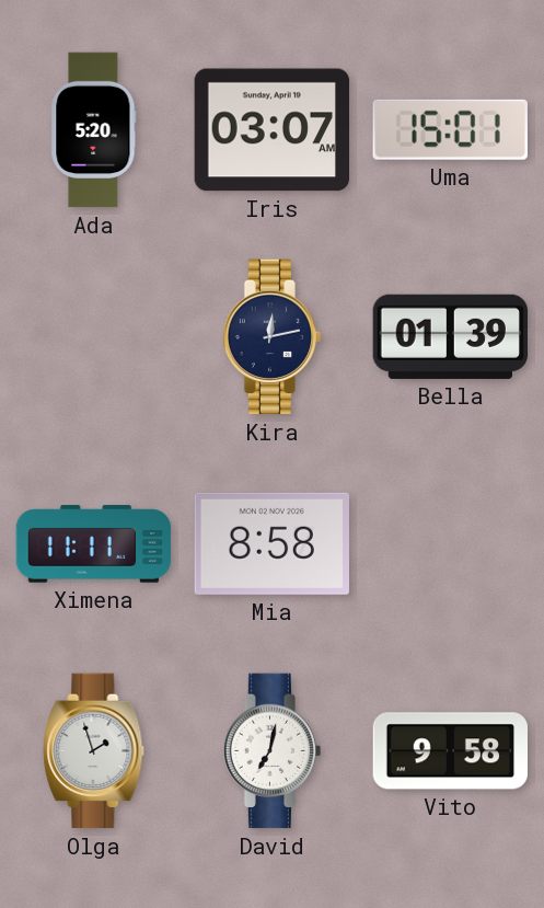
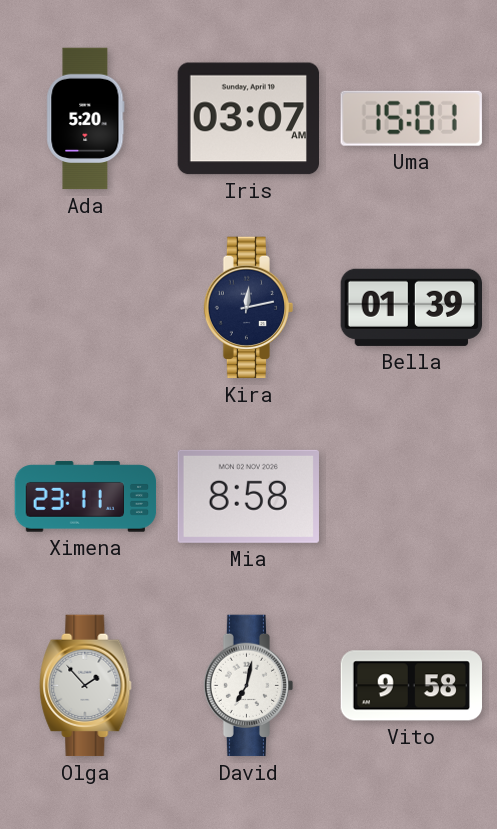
Ximena: 11:11 -> 23:11 (86, 497)
Olga: 1:57 -> 1:53 (86, 686)
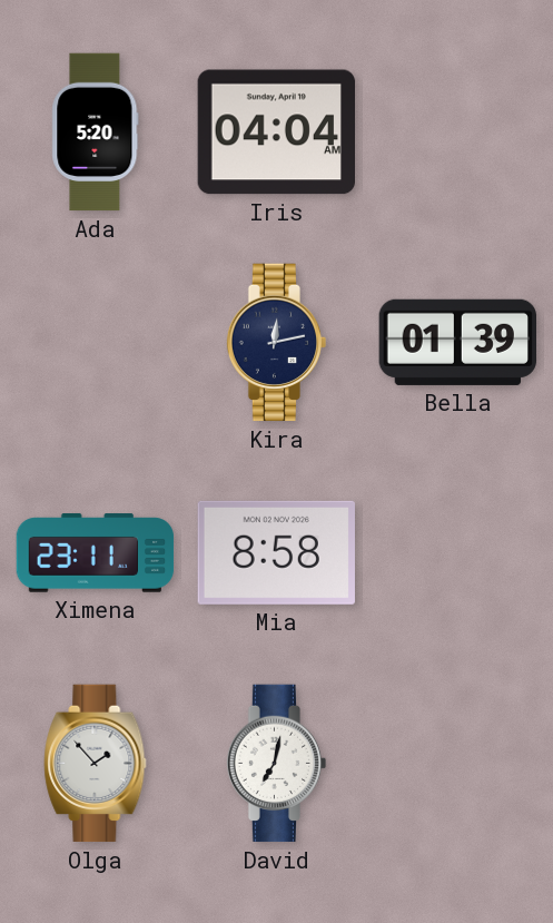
Iris: 03:07 -> 04:04 (276, 132)
Uma: 15:01 -> none (411, 118)
Vito: 9:58 -> none (411, 686)
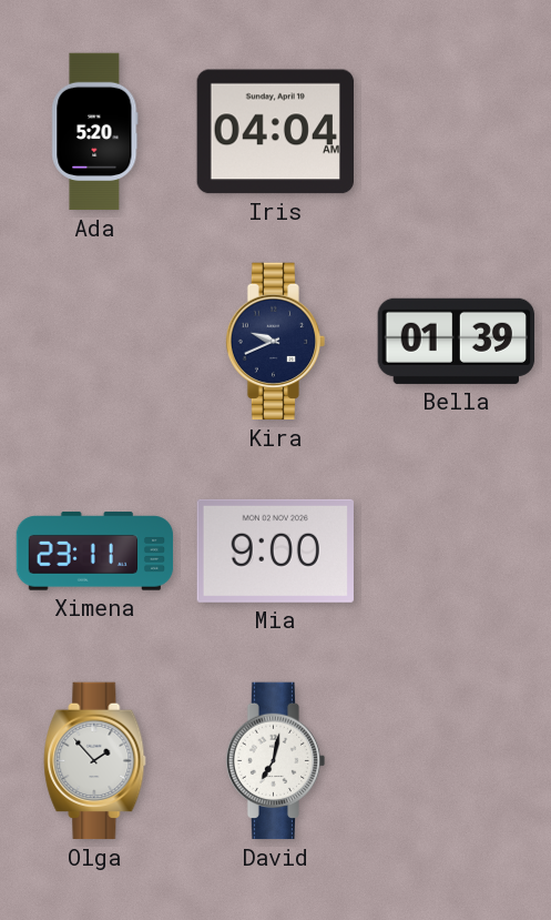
Kira: 12:13 -> 9:41 (276, 342)
Mia: 8:58 -> 9:00 (275, 550)
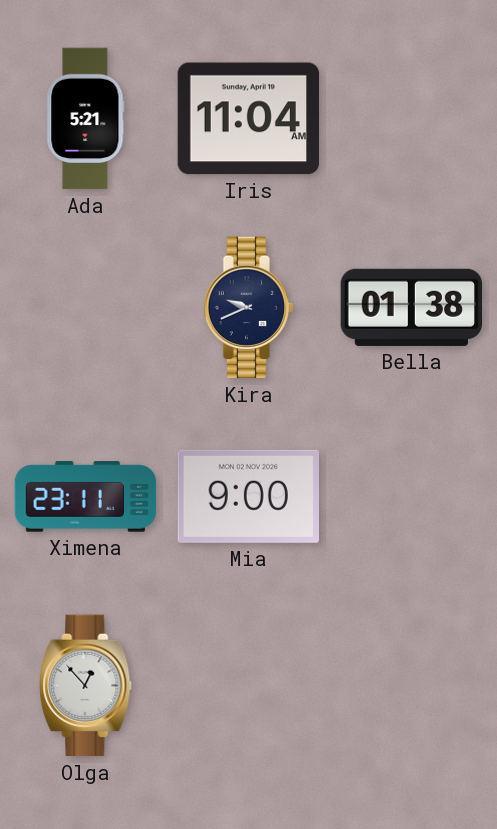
Ada: 5:20 -> 5:21 (86, 119)
Iris: 04:04 -> 11:04 (248, 119)
Bella: 01:39 -> 01:38 (411, 307)
Olga: 1:53 -> 12:53 (86, 686)
David: 7:02 -> none (276, 761)
